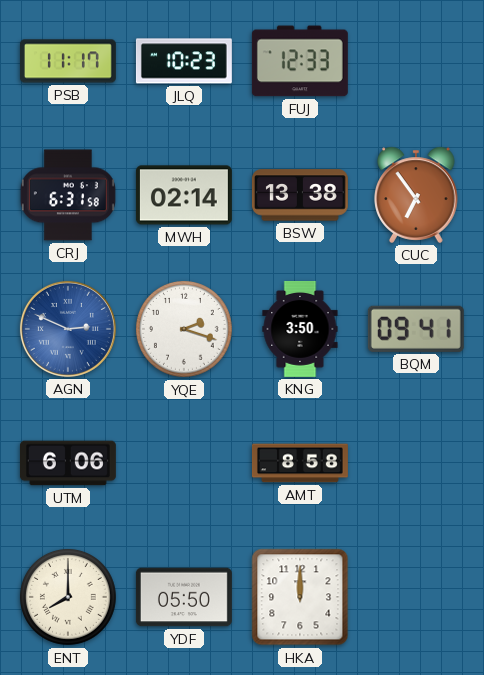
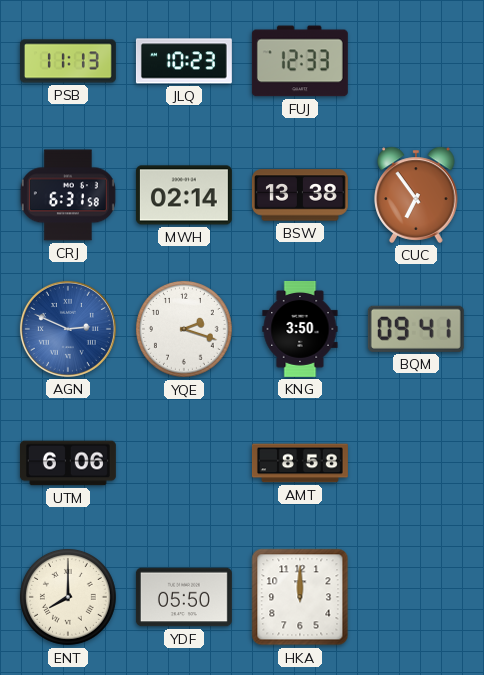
PSB: 11:17 -> 11:13 (68, 61)
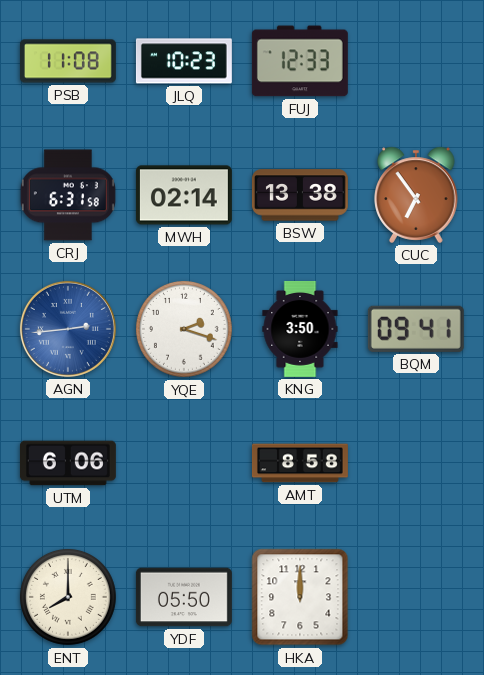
PSB: 11:13 -> 11:08 (68, 61)
AGN: 2:49 -> 2:44 (68, 329)
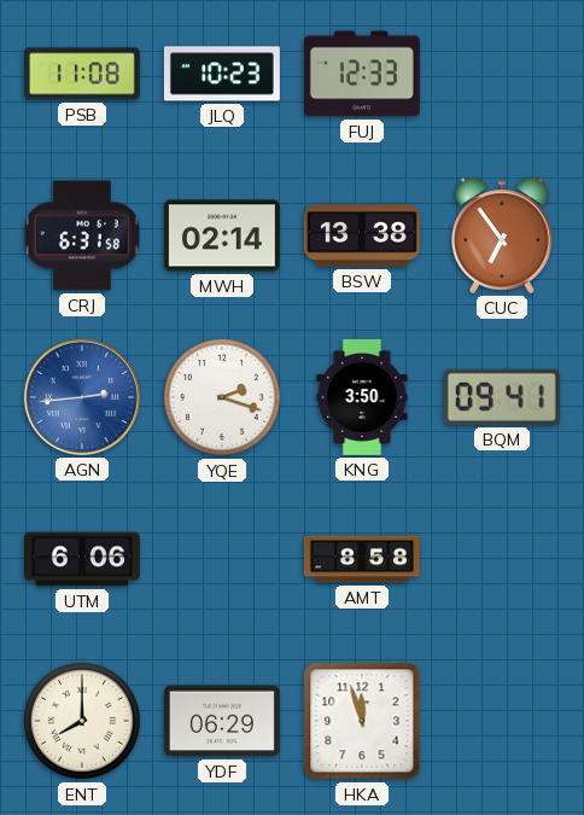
YDF: 05:50 -> 06:29 (222, 721)
HKA: 12:00 -> 11:57 (362, 721)
